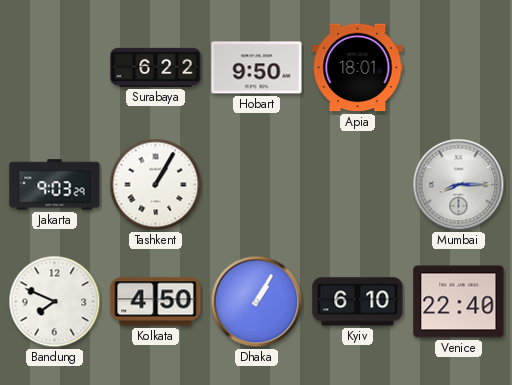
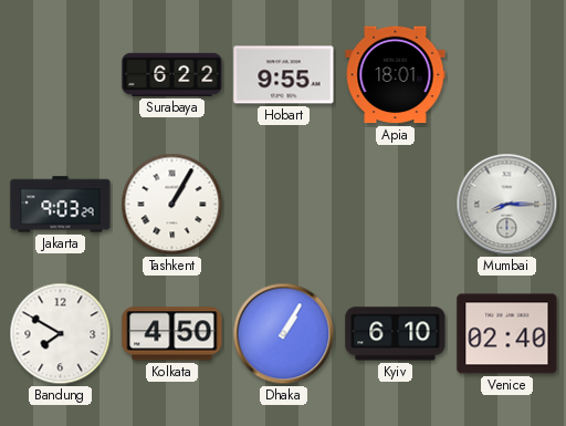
Hobart: 9:50 -> 9:55 (284, 75)
Bandung: 7:49 -> 7:50 (61, 334)
Venice: 22:40 -> 02:40 (507, 334)
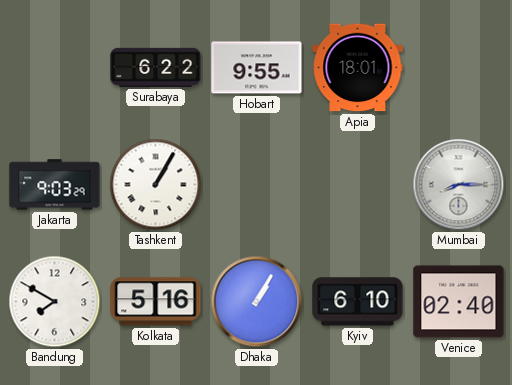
Kolkata: 4:50 -> 5:16 (156, 302)
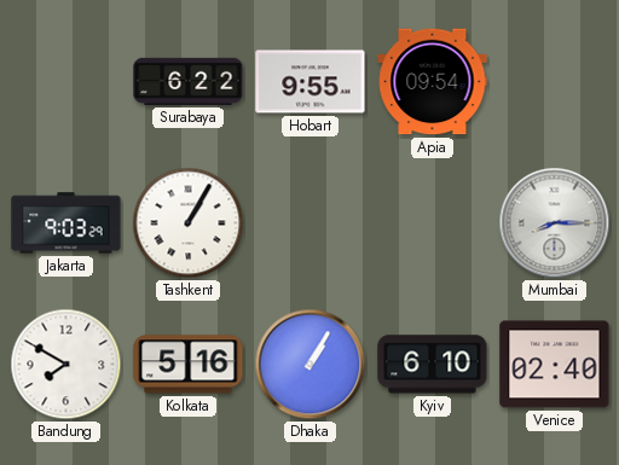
Apia: 18:01 -> 09:54 (433, 82)
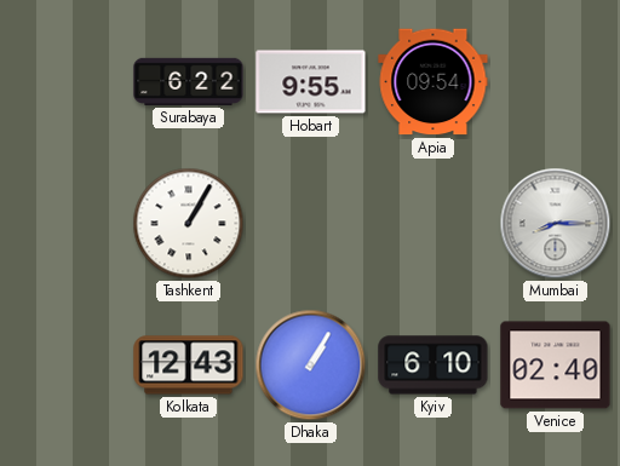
Jakarta: 9:03 -> none (66, 223)
Bandung: 7:50 -> none (66, 365)
Kolkata: 5:16 -> 12:43 (189, 366)
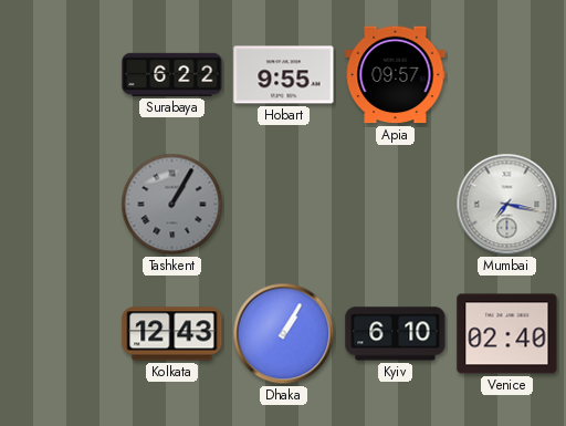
Apia: 09:54 -> 09:57 (396, 75)
Tashkent dial: white -> grey (172, 205)
Mumbai: 8:15 -> 7:17 (507, 205)
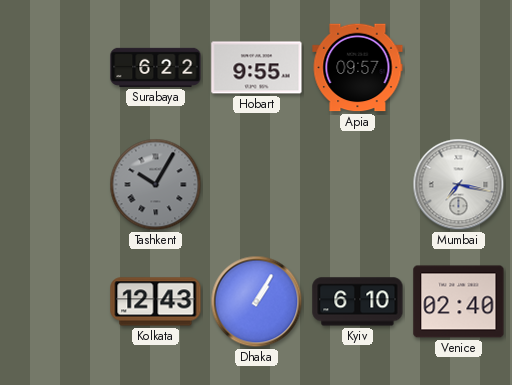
Tashkent: 1:05 -> 10:05 (156, 185)
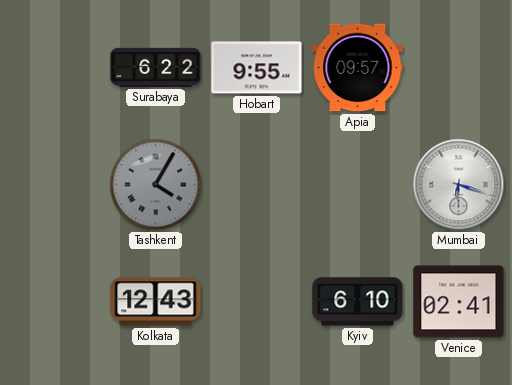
Tashkent: 10:05 -> 4:05 (156, 185)
Mumbai: 7:17 -> 6:18 (459, 185)
Dhaka: 1:05 -> none (257, 302)
Venice: 02:40 -> 02:41 (459, 302)
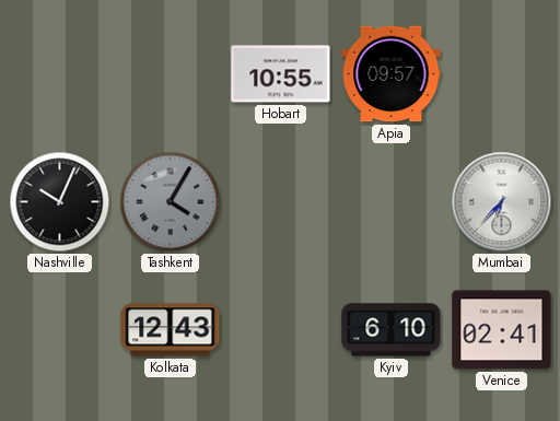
Surabaya: 6:22 -> none (156, 67)
Hobart: 9:55 -> 10:55 (281, 74)
Nashville: none -> 10:04 (60, 202)
Mumbai: 6:18 -> 6:37 (502, 202)
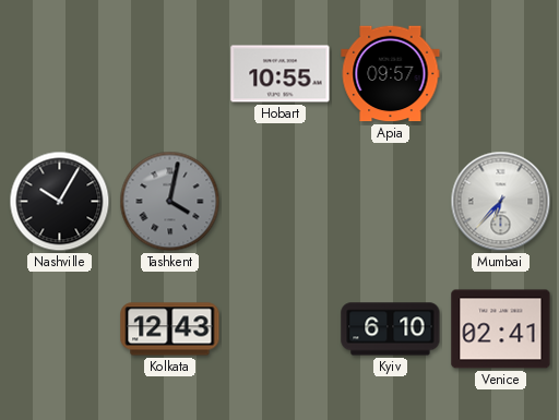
Nashville: 10:04 -> 10:05 (60, 202)
Tashkent: 4:05 -> 4:02 (170, 202)
